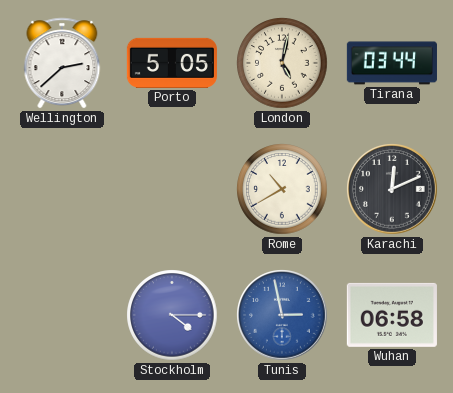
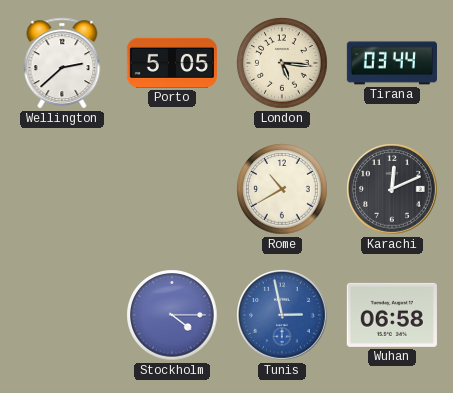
London: 5:02 -> 5:16 (282, 63)
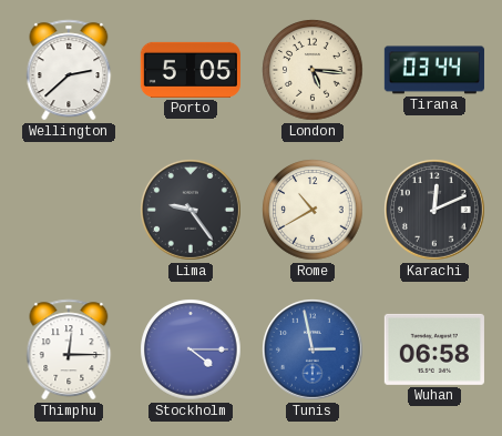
Lima: none -> 9:24 (192, 211)
Thimphu: none -> 12:15 (69, 349)
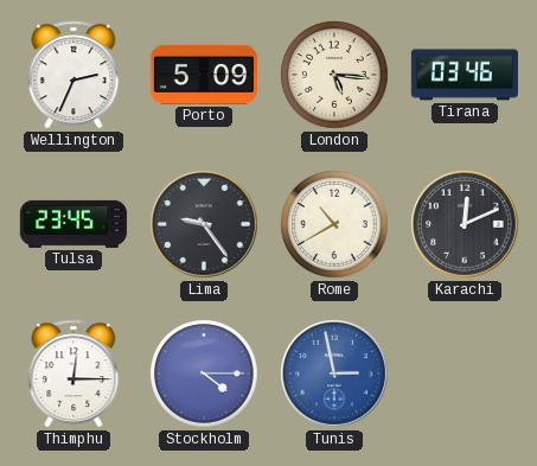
Wellington: 2:38 -> 2:34 (73, 75)
Porto: 5:05 -> 5:09 (204, 75)
Tirana: 03:44 -> 03:46 (465, 75)
Tulsa: none -> 23:45 (73, 224)
Wuhan: 06:58 -> none (434, 349)
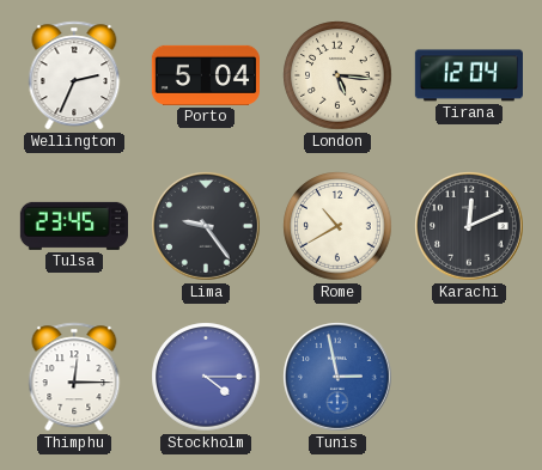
Porto: 5:09 -> 5:04 (206, 75)
Tirana: 03:46 -> 12:04 (469, 75)
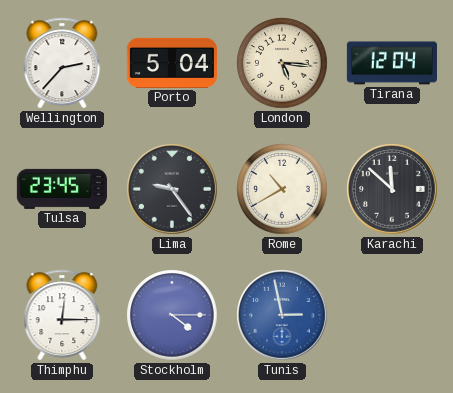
Wellington: 2:34 -> 2:37 (62, 63)
Karachi: 12:11 -> 11:52 (393, 190)
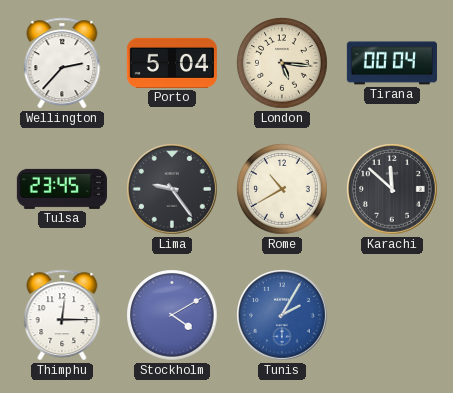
Tirana: 12:04 -> 00:04 (392, 63)
Stockholm: 4:15 -> 4:10 (172, 315)
Tunis: 2:58 -> 2:05 (283, 316)
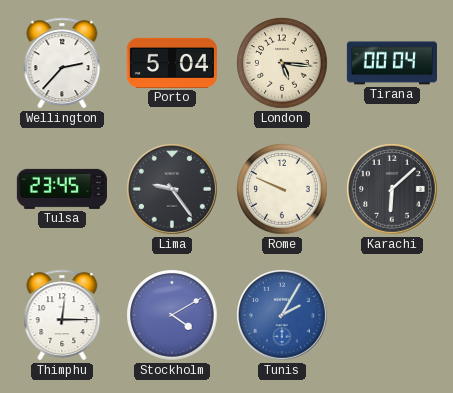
Rome: 10:40 -> 9:49 (282, 189)
Karachi: 11:52 -> 6:08 (393, 190)
